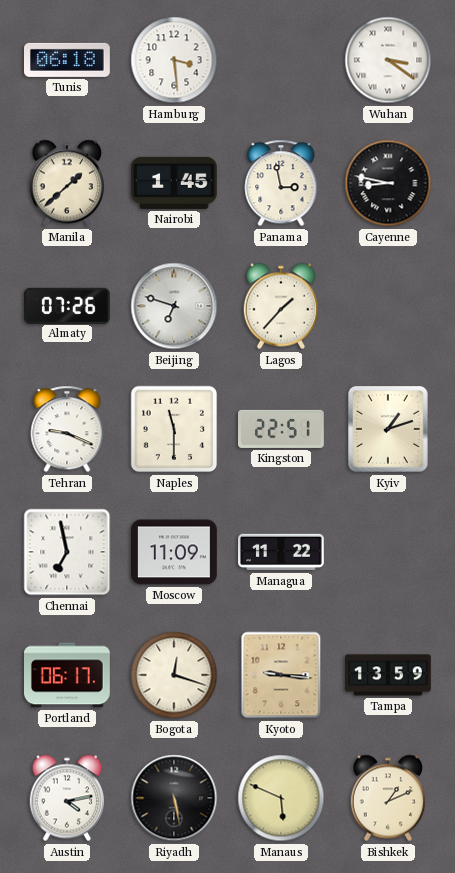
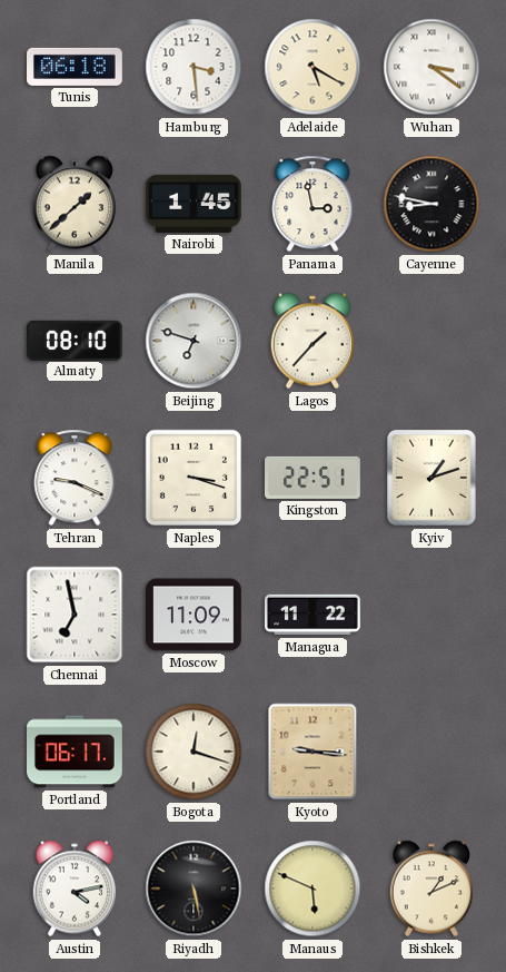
Adelaide: none -> 5:20 (312, 67)
Almaty: 07:26 -> 08:10 (76, 340)
Naples: 11:30 -> 3:18 (194, 478)
Tampa: 13:59 -> none (389, 675)
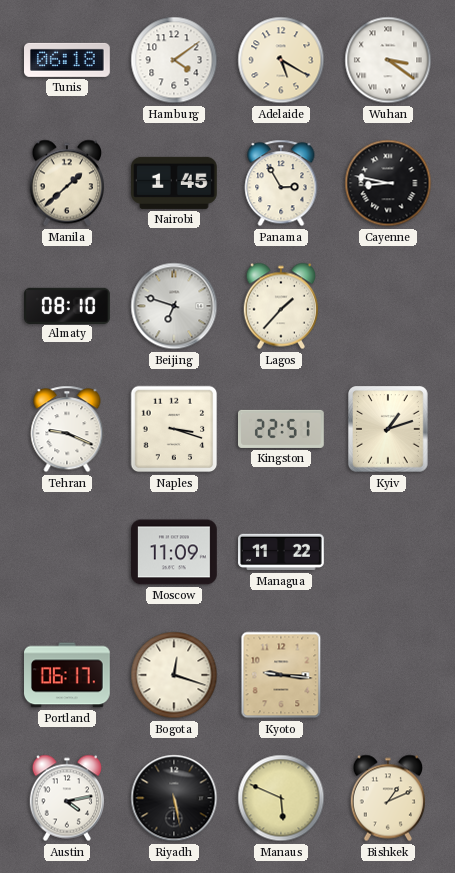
Hamburg: 3:29 -> 4:09 (174, 60)
Panama: 2:58 -> 2:55 (281, 183)
Chennai: 6:58 -> none (75, 615)
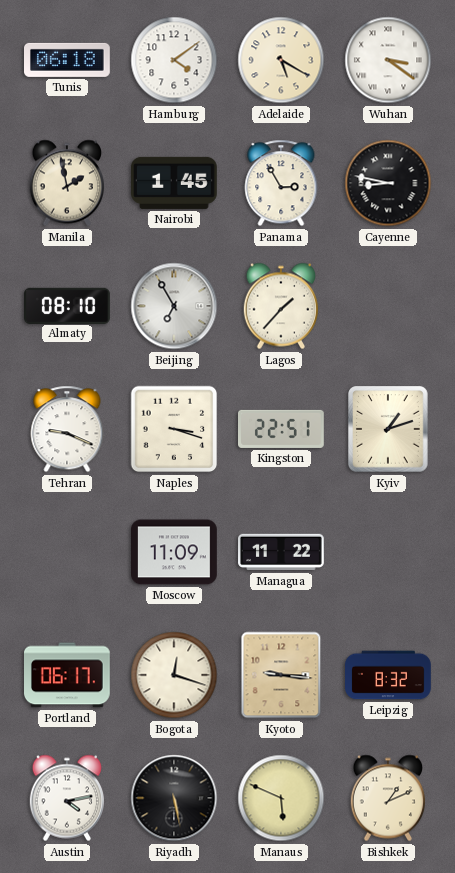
Manila: 1:38 -> 1:58 (66, 183)
Beijing: 6:48 -> 6:55 (174, 306)
Leipzig: none -> 8:32 (388, 675)
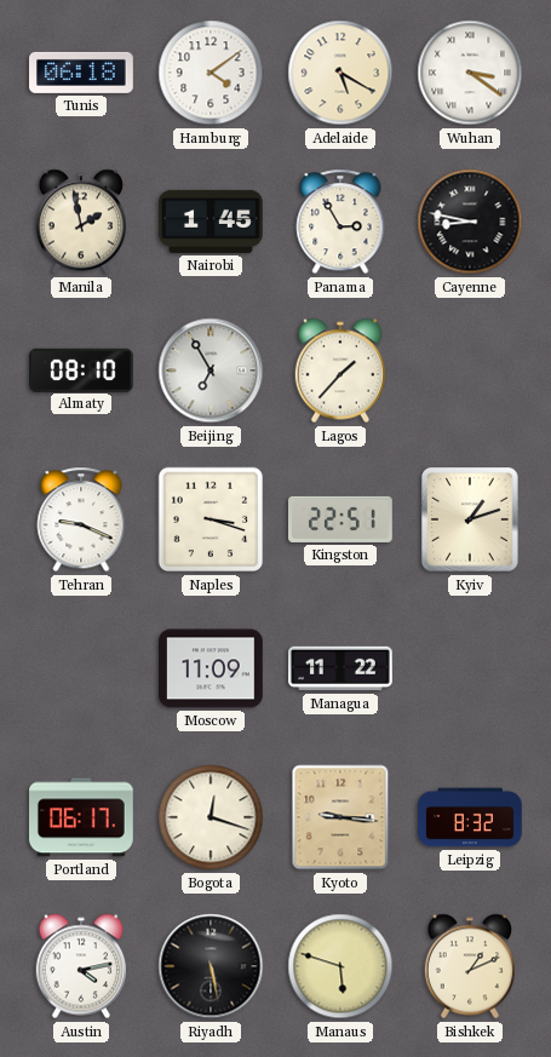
Manaus: 5:49 -> 5:48 (340, 966)
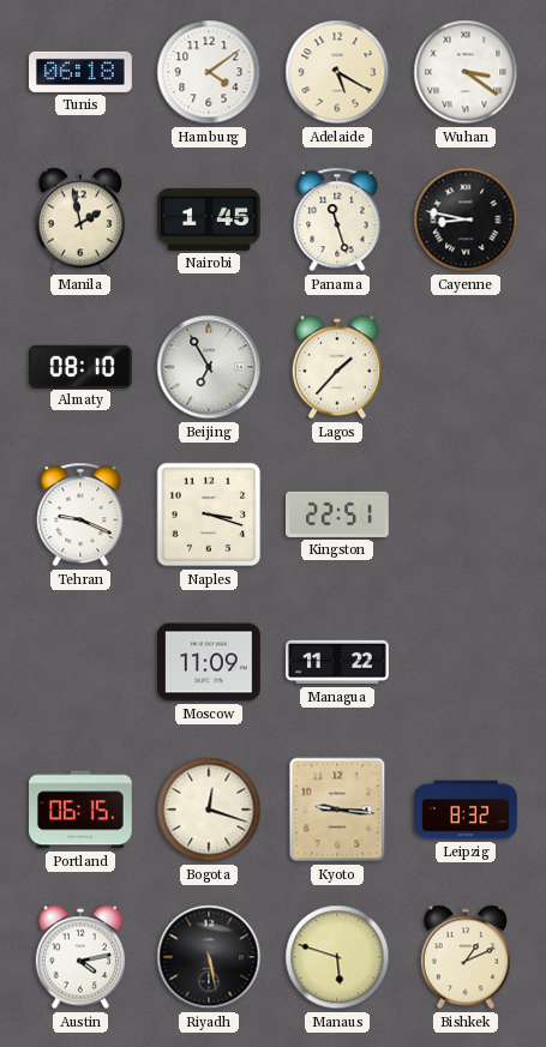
Panama: 2:55 -> 11:27 (337, 219)
Kyiv: 1:12 -> none (470, 519)
Portland: 06:17 -> 06:15 (82, 810)
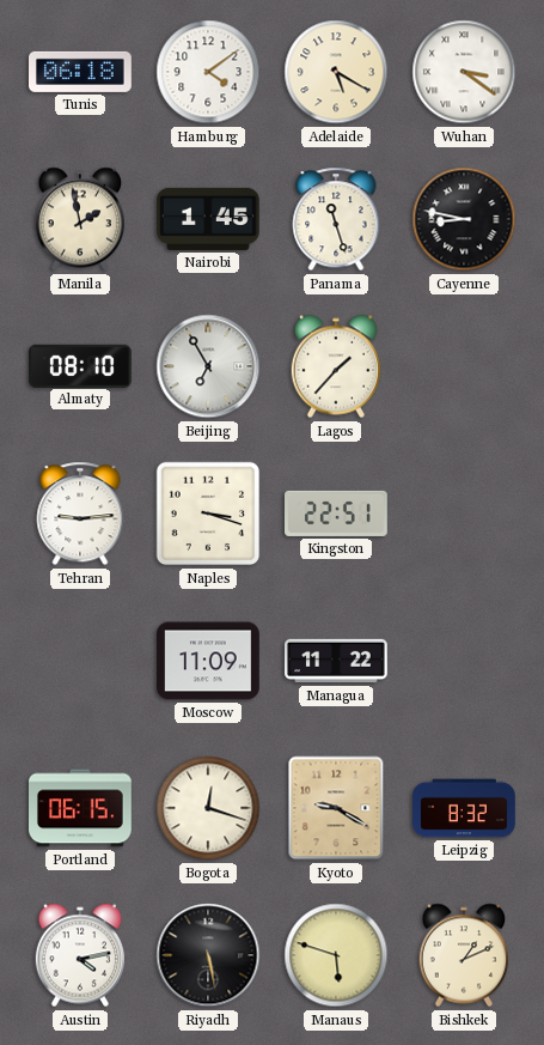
Tehran: 9:19 -> 9:14 (80, 514)
Kyoto: 9:16 -> 9:20 (336, 808)
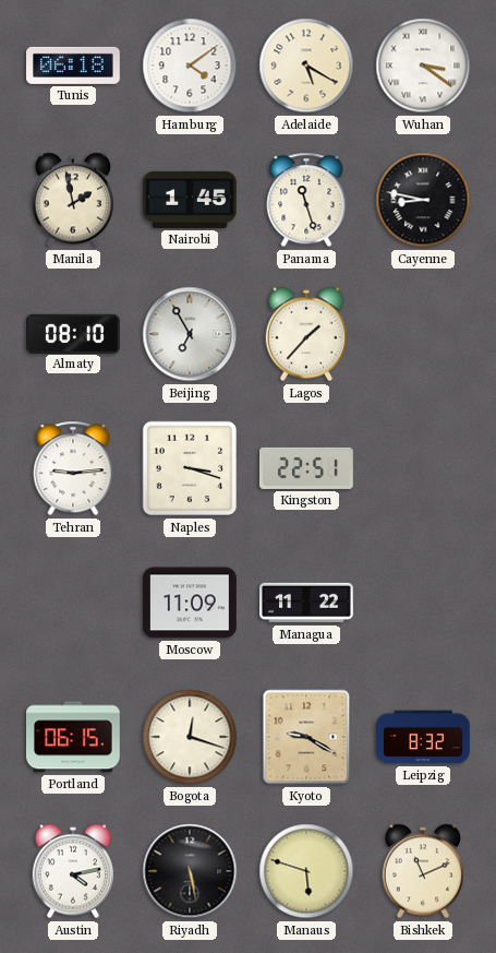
Bishkek: 1:11 -> 11:11 (422, 871)
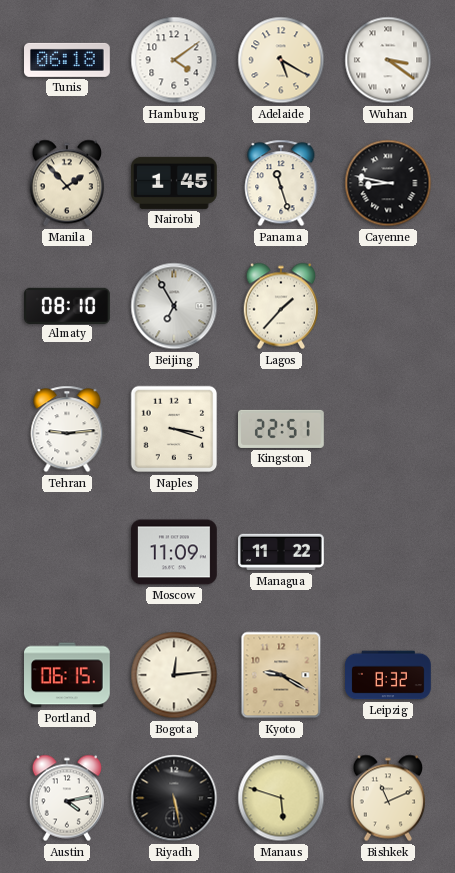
Manila: 1:58 -> 1:53 (66, 183)
Bogota: 12:18 -> 12:14 (174, 675)
